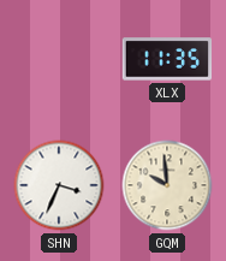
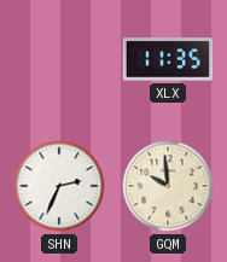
SHN: 3:34 -> 2:34 (59, 186)
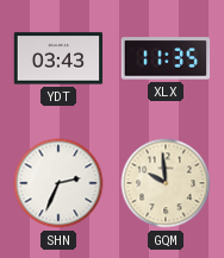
YDT: none -> 03:43 (58, 58)
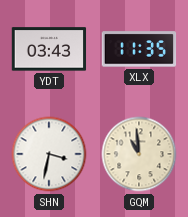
SHN: 2:34 -> 3:32 (49, 154)
GQM: 9:59 -> 10:59 (139, 154)
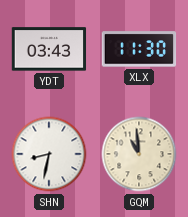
XLX: 11:35 -> 11:30 (139, 49)
SHN: 3:32 -> 8:32 (49, 154)
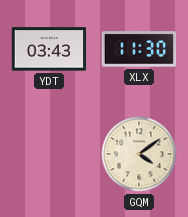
SHN: 8:32 -> none (49, 154)
GQM: 10:59 -> 4:09 (139, 154)
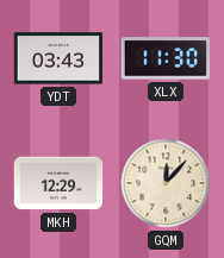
MKH: none -> 12:29 (58, 183)
GQM: 4:09 -> 12:07 (166, 183)
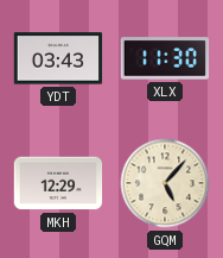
GQM: 12:07 -> 5:07 (165, 183)
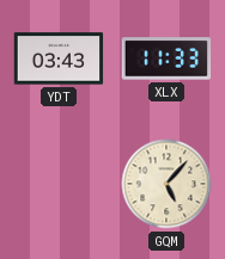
XLX: 11:30 -> 11:33 (166, 58)
MKH: 12:29 -> none (58, 183)
